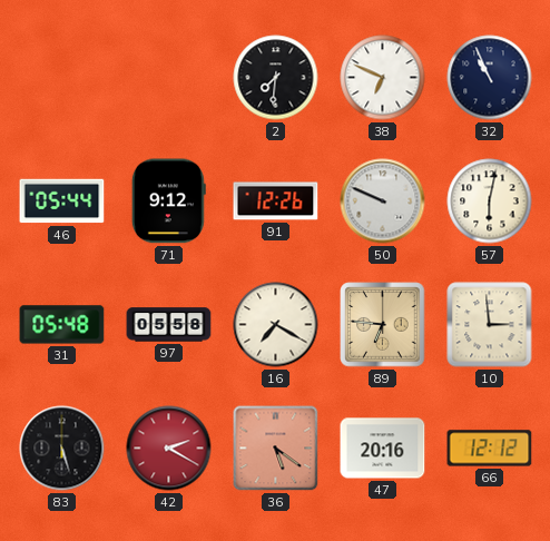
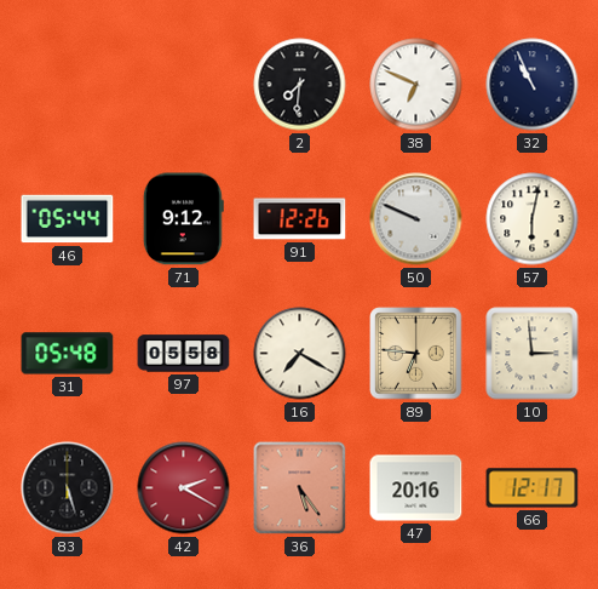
36: 5:21 -> 5:24 (300, 488)
66: 12:12 -> 12:17 (533, 488)
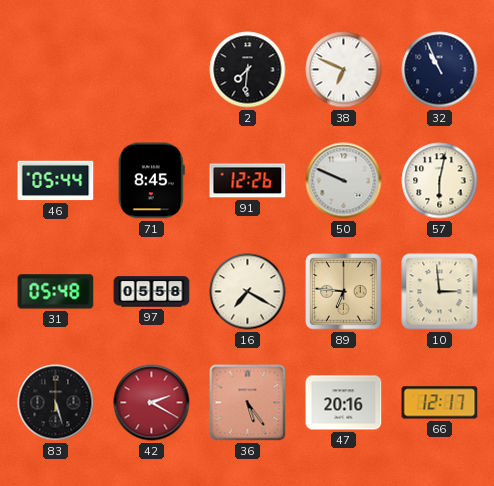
71: 9:12 -> 8:45 (151, 181)
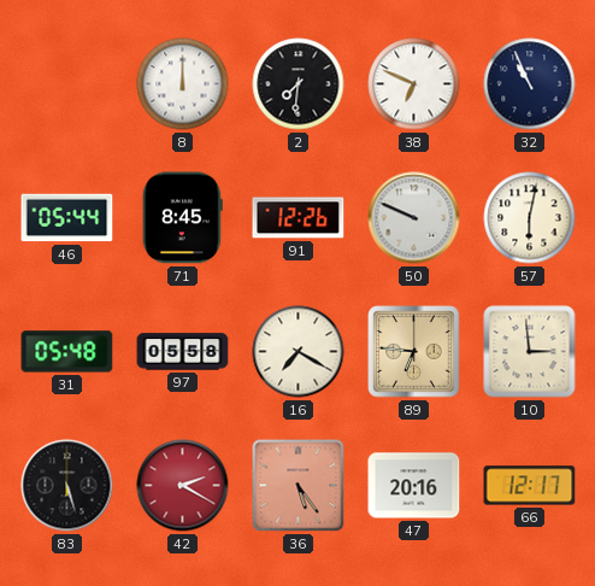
8: none -> 12:00 (183, 84)
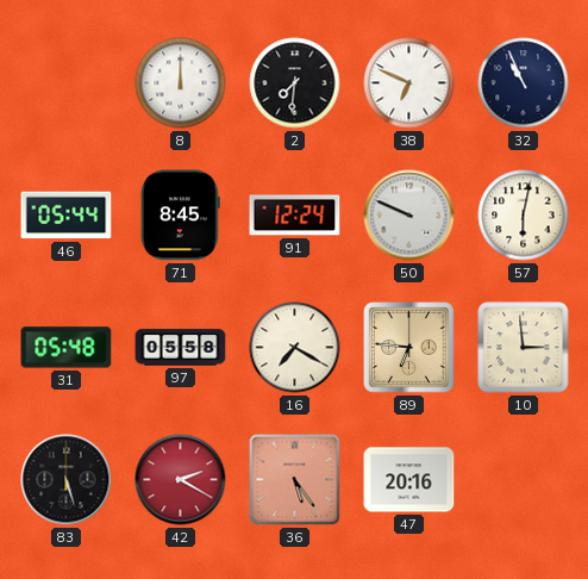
91: 12:26 -> 12:24 (295, 216)
66: 12:17 -> none (530, 486)
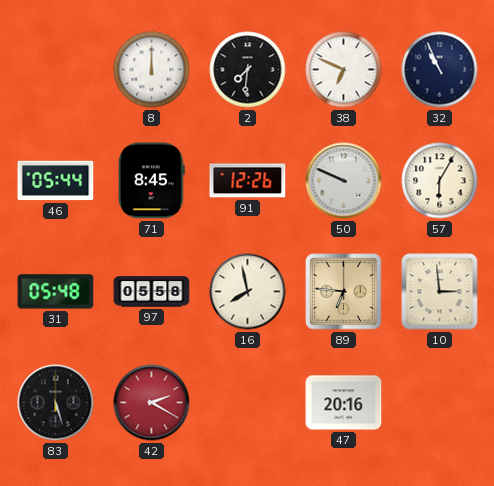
91: 12:24 -> 12:26 (248, 181)
57: 6:02 -> 6:05 (440, 181)
16: 7:20 -> 7:58 (248, 292)
36: 5:24 -> none (295, 480)
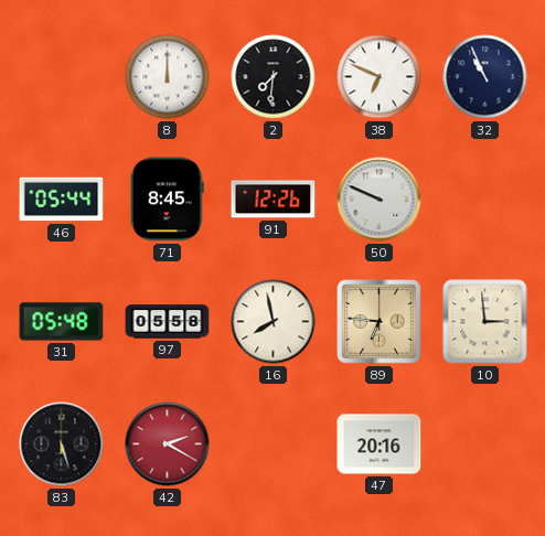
57: 6:05 -> none (440, 181)
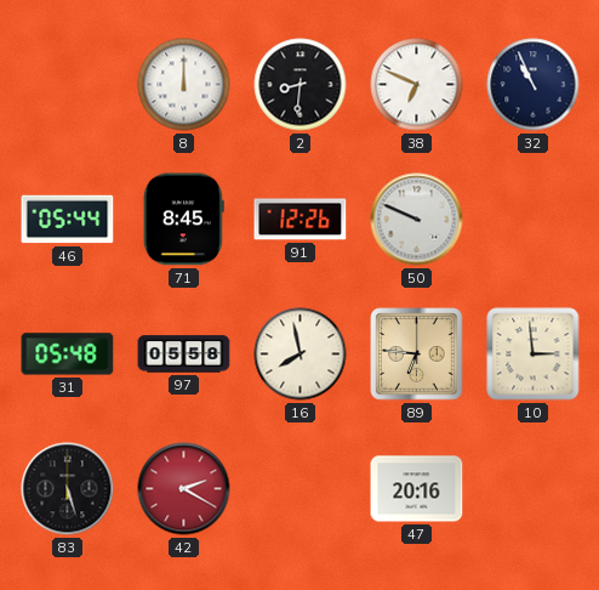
2: 7:31 -> 8:31 (301, 85)
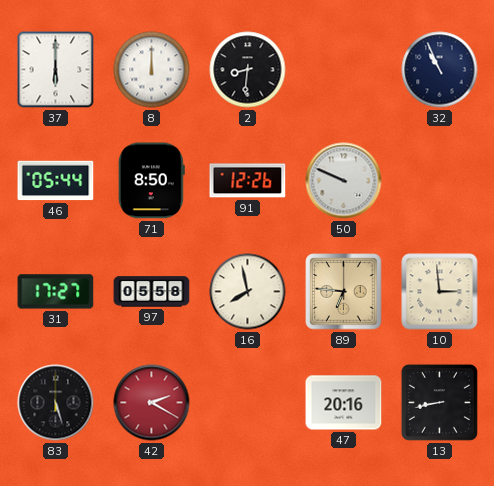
37: none -> 6:00 (56, 70)
38: 6:49 -> none (417, 85)
71: 8:45 -> 8:50 (151, 181)
31: 05:48 -> 17:27 (56, 292)
13: none -> 8:43 (439, 402)
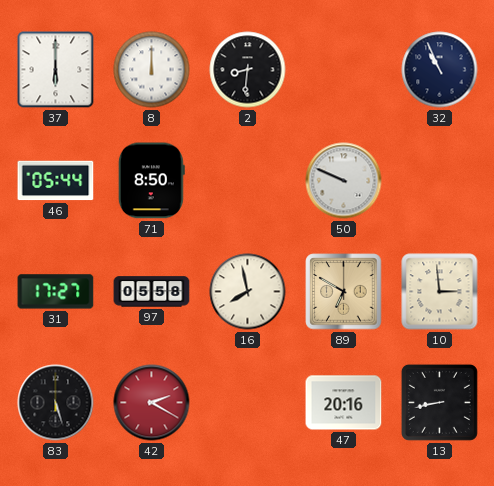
91: 12:26 -> none (248, 181)
89: 6:46 -> 6:50 (344, 292)
